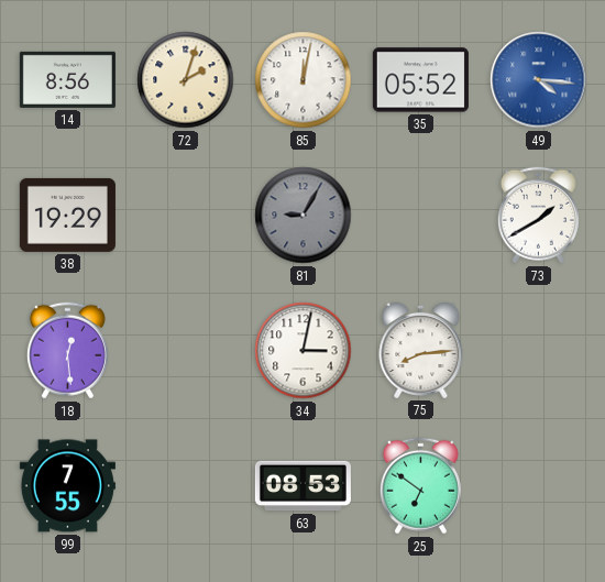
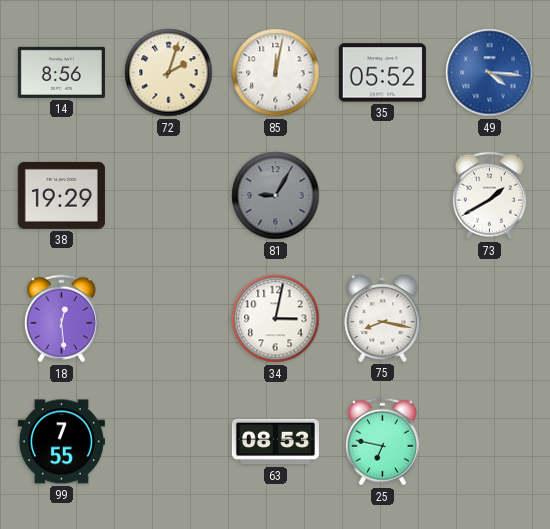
75: 8:14 -> 8:17 (383, 318)
25: 6:51 -> 6:47 (382, 442)
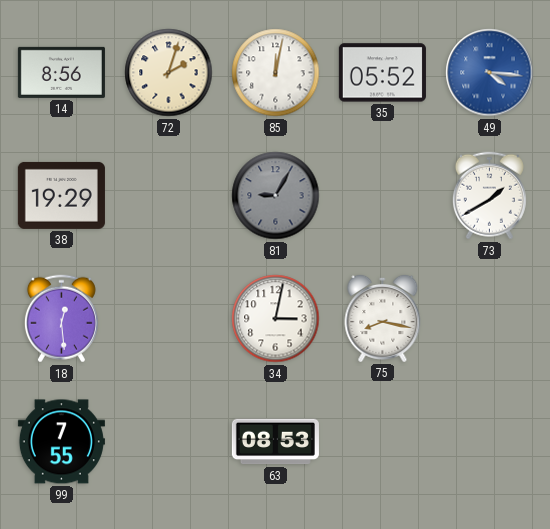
25: 6:47 -> none (382, 442)
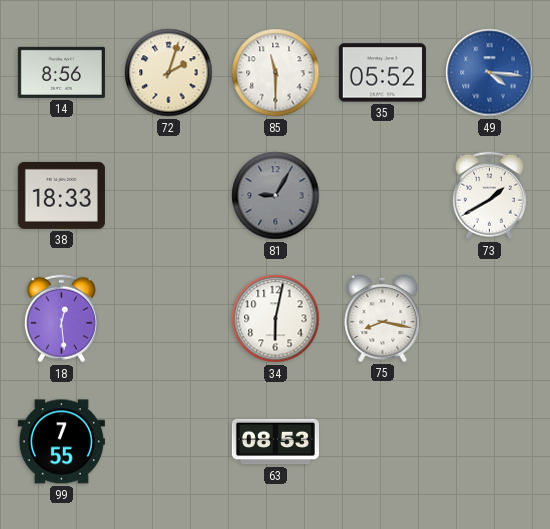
85: 12:02 -> 11:30 (276, 73)
38: 19:29 -> 18:33 (61, 195)
34: 3:02 -> 6:02 (276, 319)
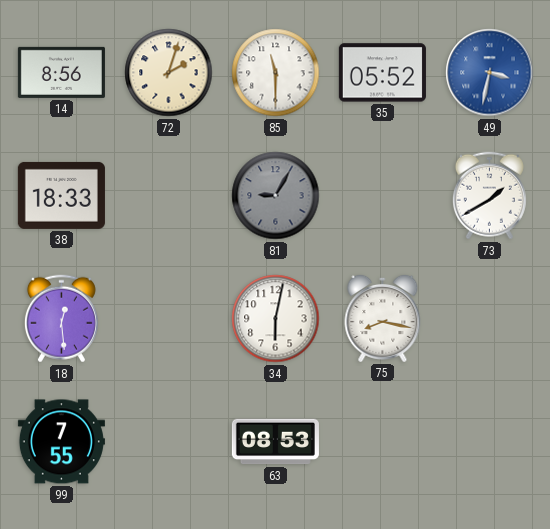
49: 4:16 -> 3:32 (490, 73)
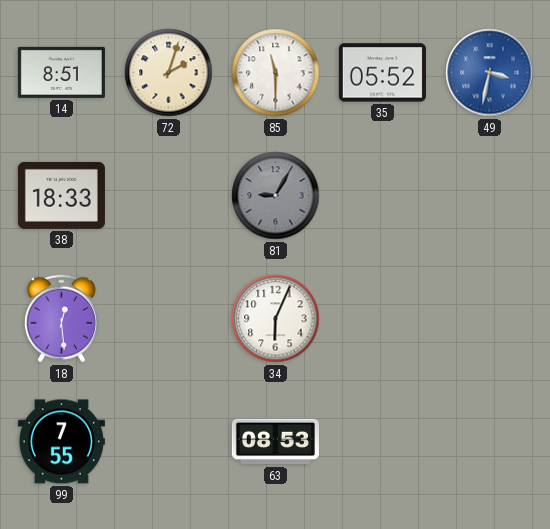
14: 8:56 -> 8:51 (61, 72)
73: 1:40 -> none (489, 196)
34: 6:02 -> 6:04 (276, 319)
75: 8:17 -> none (383, 318)
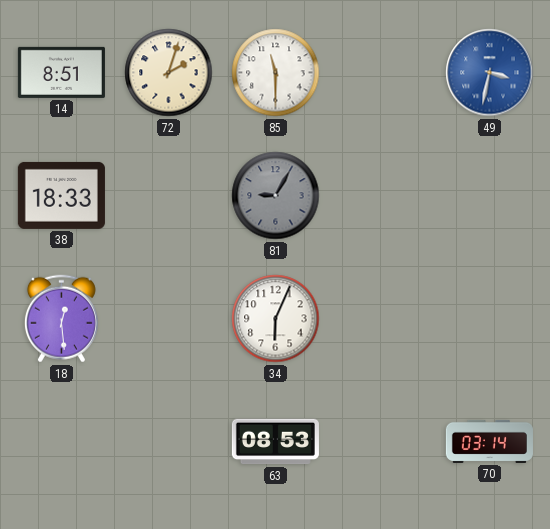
35: 05:52 -> none (382, 73)
99: 7:55 -> none (61, 442)
70: none -> 03:14 (489, 441)
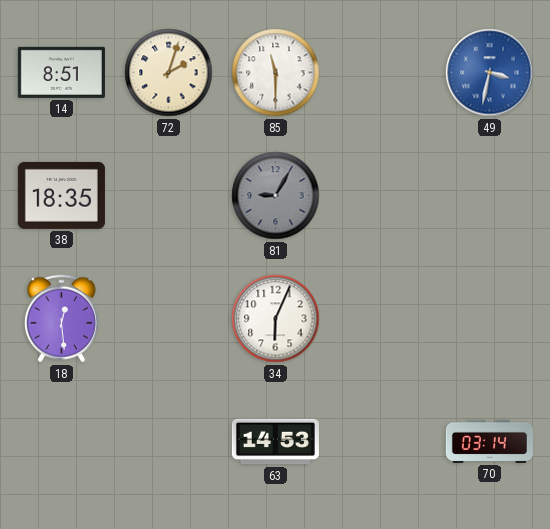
38: 18:33 -> 18:35 (61, 195)
63: 08:53 -> 14:53 (275, 442)
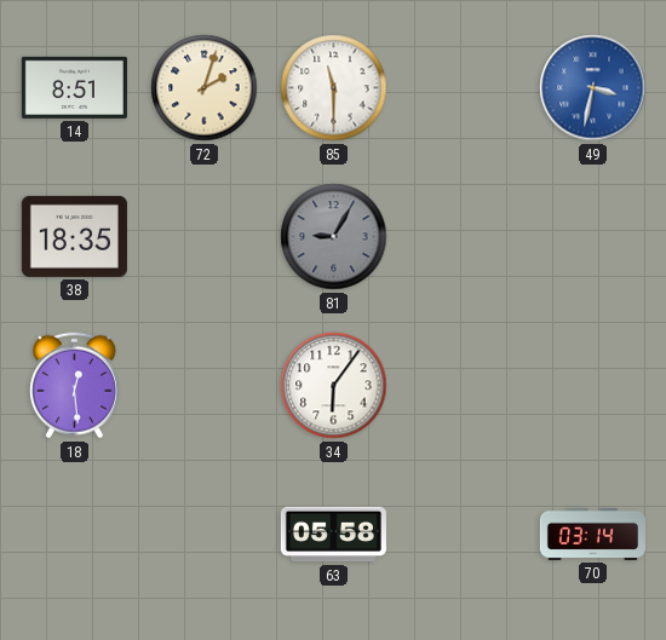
34: 6:04 -> 6:06 (334, 386)
63: 14:53 -> 05:58 (333, 535)
